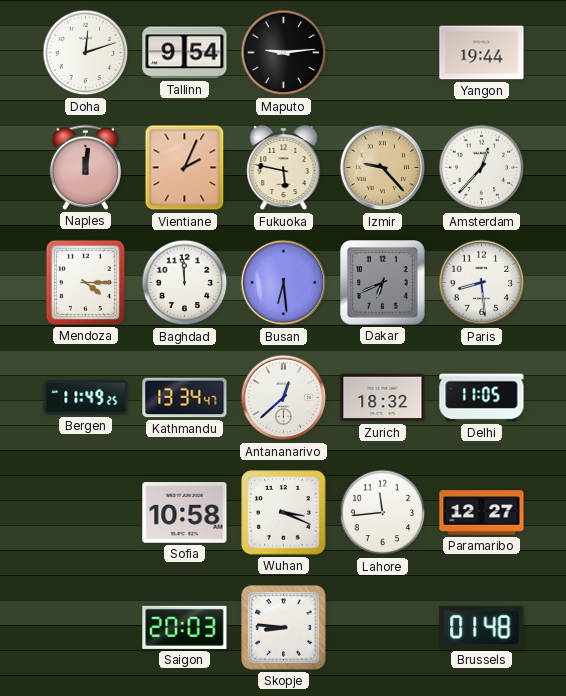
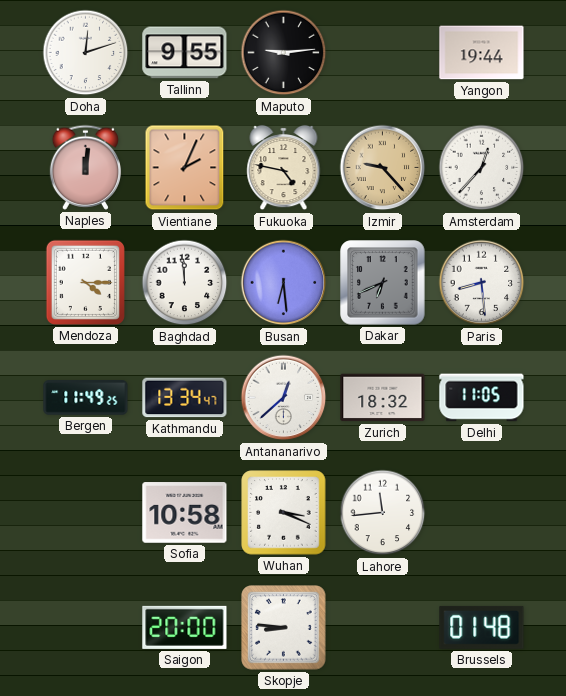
Tallinn: 9:54 -> 9:55 (185, 53)
Fukuoka: 5:47 -> 4:47 (284, 168)
Paramaribo: 12:27 -> none (482, 513)
Saigon: 20:03 -> 20:00 (185, 627)
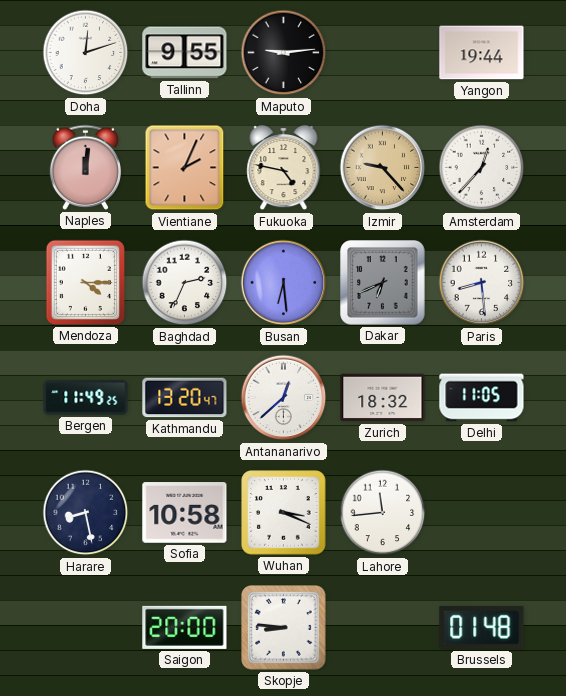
Baghdad: 11:59 -> 2:34 (185, 283)
Kathmandu: 13:34 -> 13:20 (185, 398)
Harare: none -> 8:28 (86, 513)
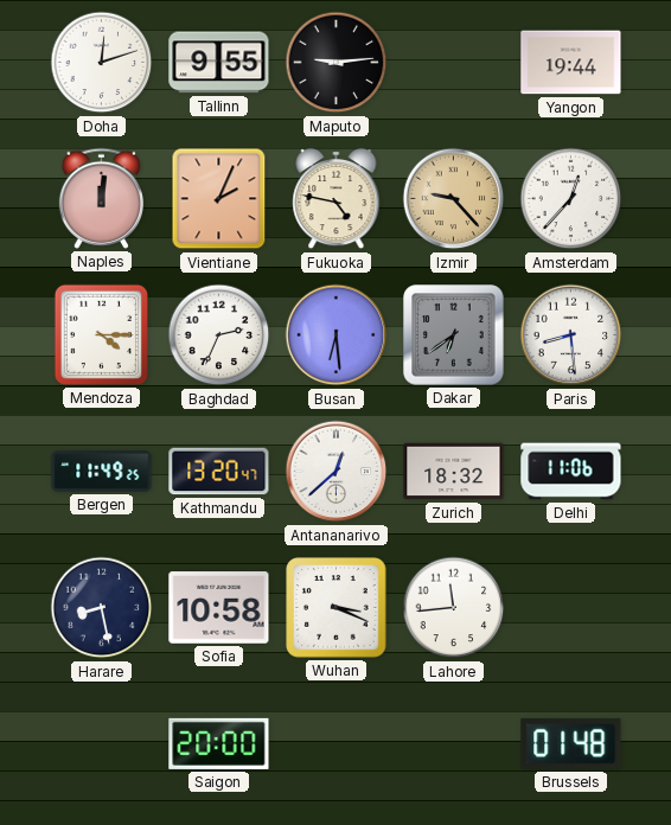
Dakar: 6:41 -> 6:39 (454, 335)
Delhi: 11:05 -> 11:06 (571, 472)
Skopje: 8:46 -> none (284, 628)
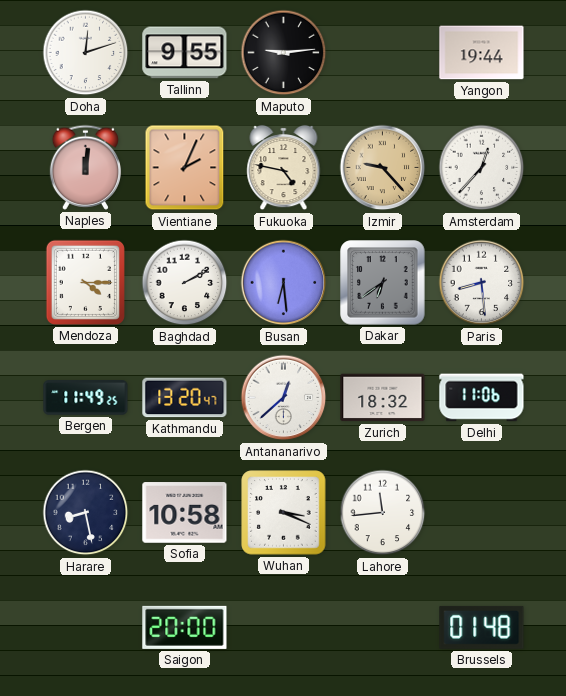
Baghdad: 2:34 -> 2:10 (185, 283)
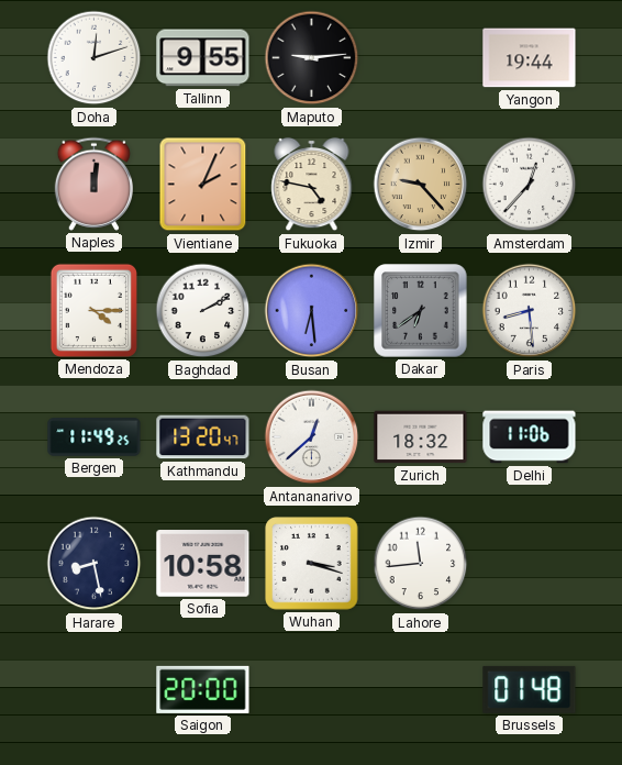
Wuhan: 3:19 -> 3:18 (312, 564)
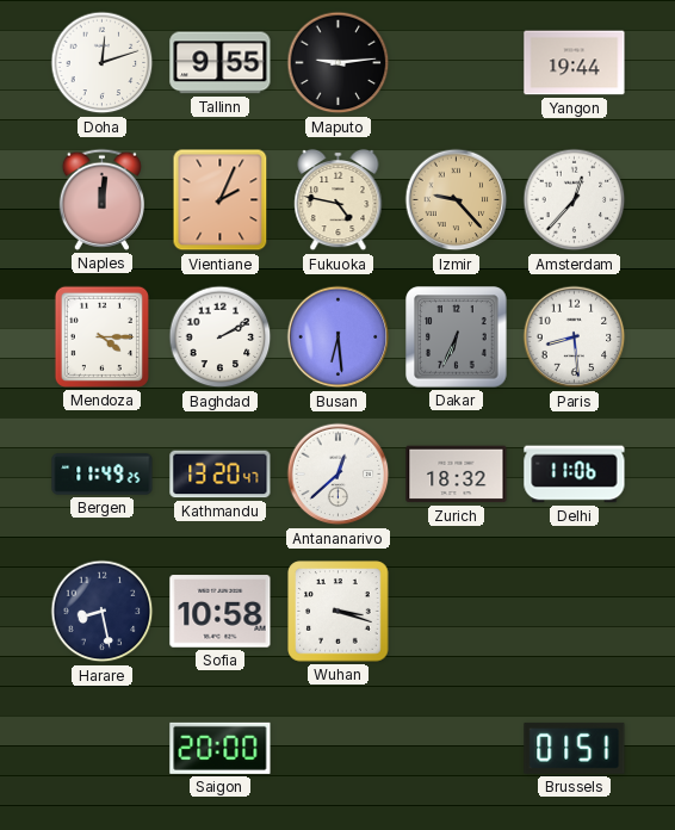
Dakar: 6:39 -> 6:34 (457, 337)
Lahore: 11:44 -> none (421, 564)
Brussels: 01:48 -> 01:51 (575, 748)
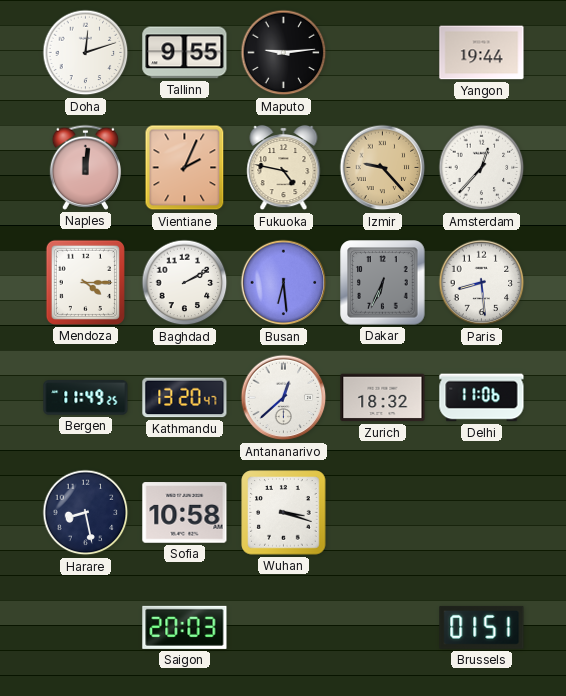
Saigon: 20:00 -> 20:03 (185, 627)
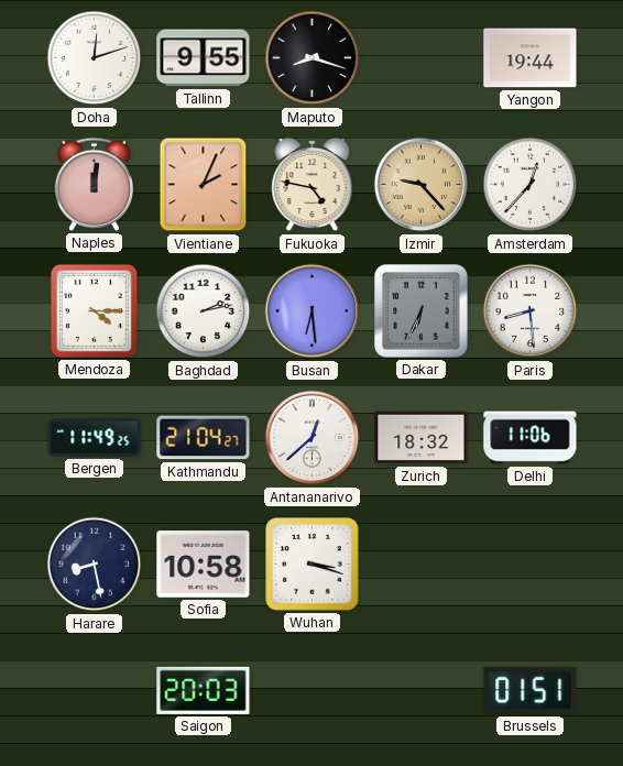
Maputo: 9:14 -> 8:18 (313, 58)
Baghdad: 2:10 -> 2:13 (204, 311)
Kathmandu: 13:20 -> 21:04 (204, 438)
